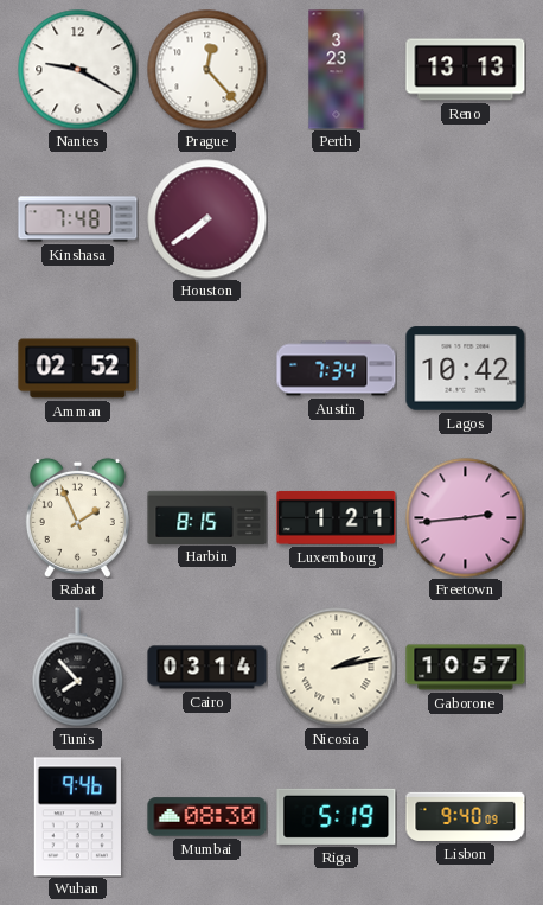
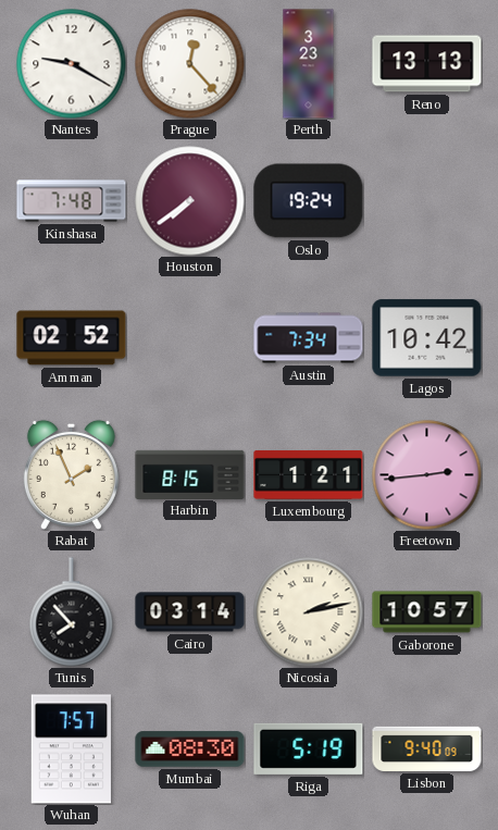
Oslo: none -> 19:24 (309, 201)
Wuhan: 9:46 -> 7:57 (71, 750)
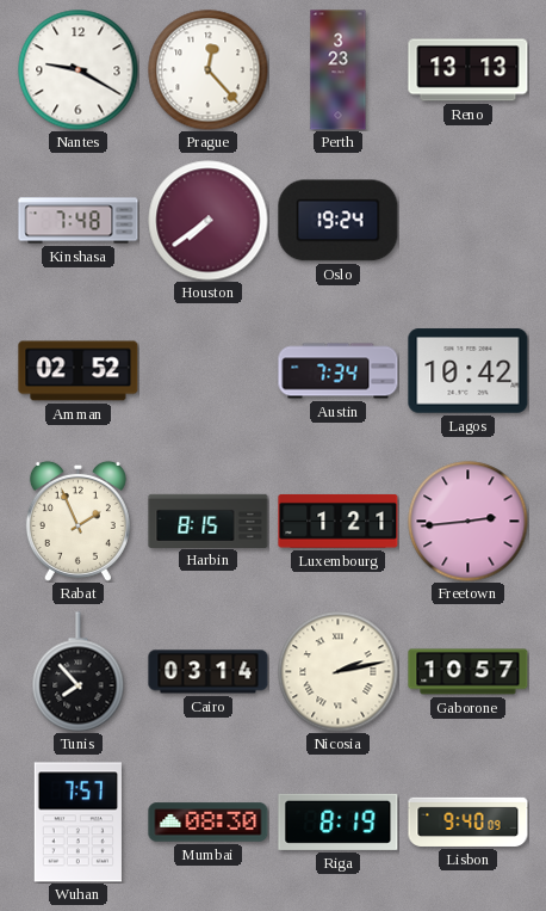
Riga: 5:19 -> 8:19 (339, 821)
